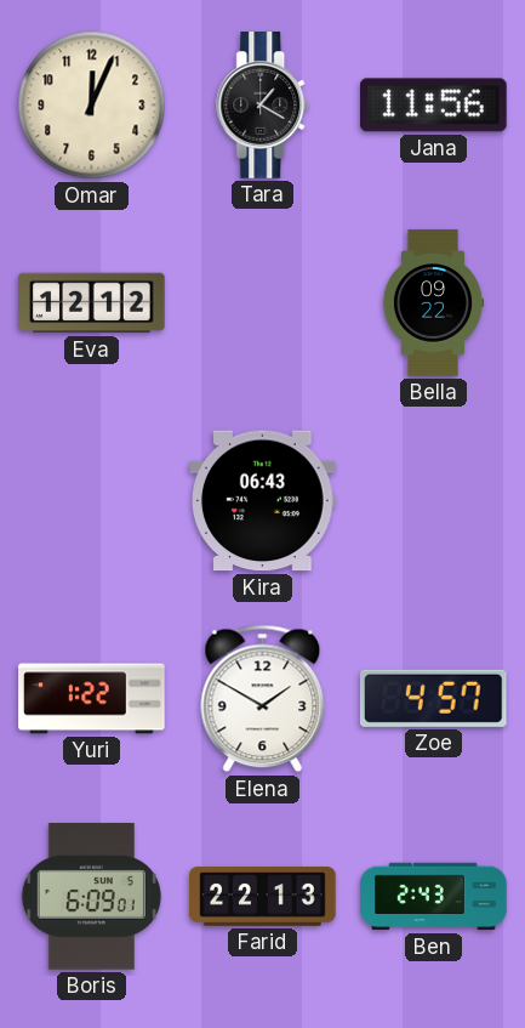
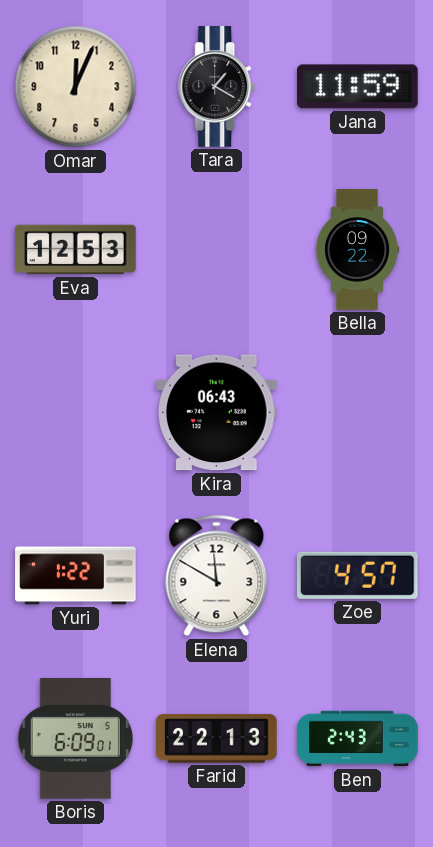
Jana: 11:56 -> 11:59 (358, 87)
Eva: 12:12 -> 12:53 (76, 250)
Elena: 1:50 -> 11:50 (217, 576)
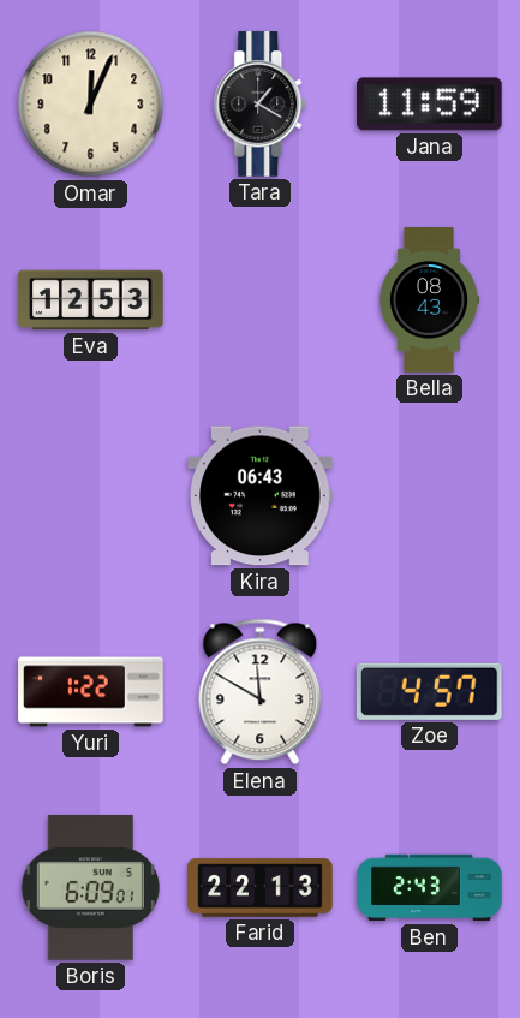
Bella: 09:22 -> 08:43 (429, 300)
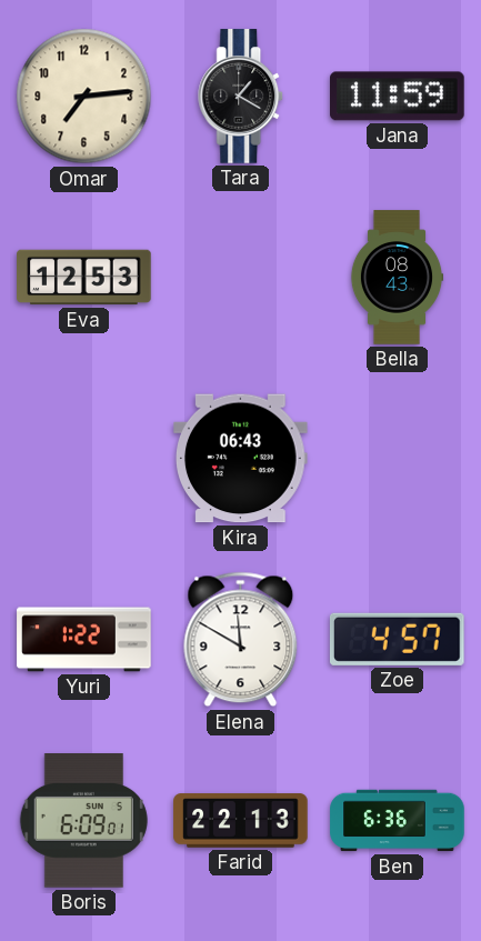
Omar: 12:04 -> 7:14 (84, 97)
Ben: 2:43 -> 6:36 (398, 821)
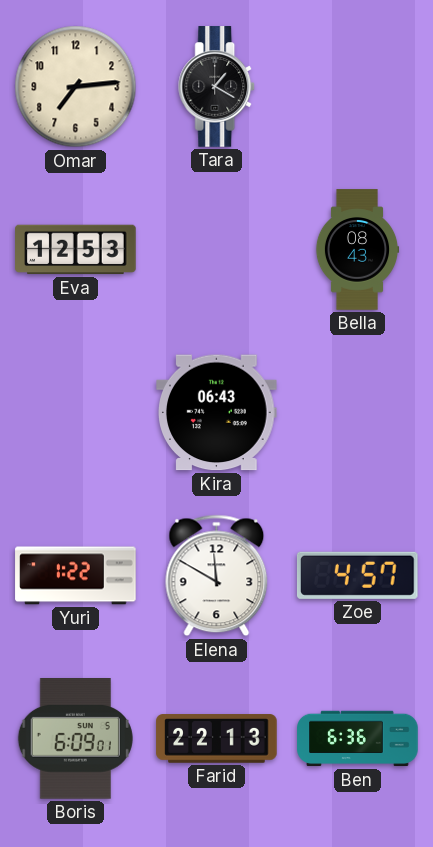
Jana: 11:59 -> none (398, 97)
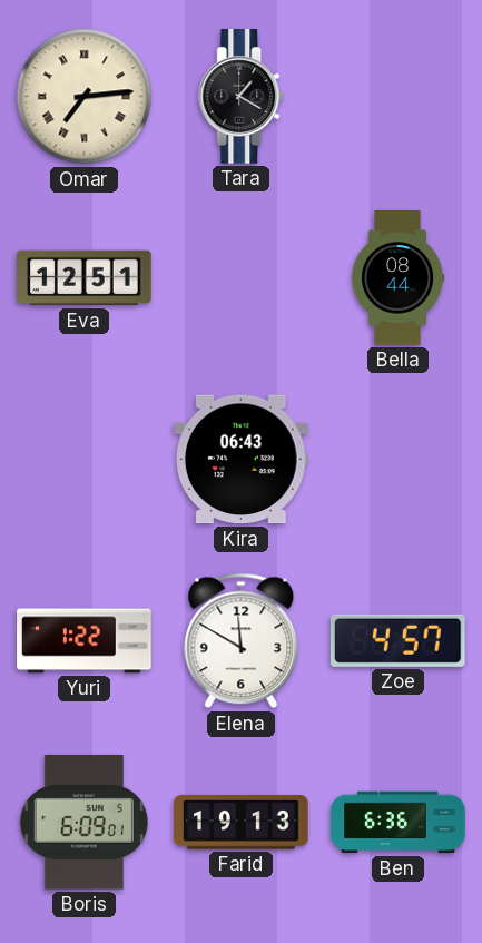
Omar numerals: Arabic -> Roman (85, 97)
Eva: 12:53 -> 12:51 (85, 278)
Bella: 08:43 -> 08:44 (397, 278)
Farid: 22:13 -> 19:13 (242, 823)
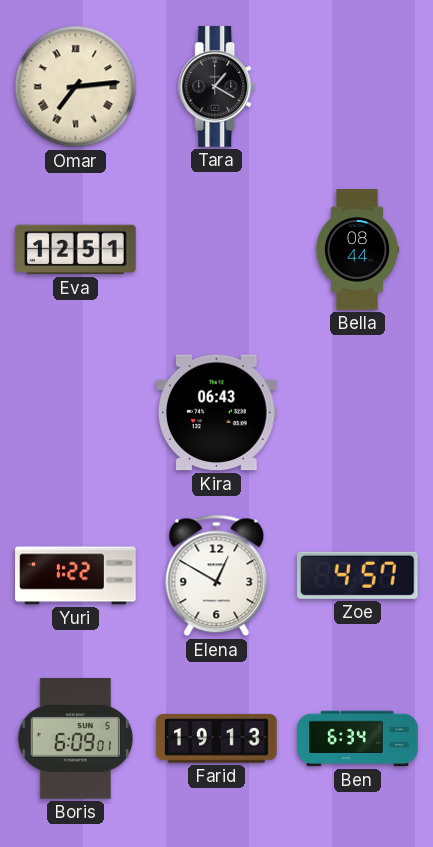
Elena: 11:50 -> 12:50 (217, 576)
Ben: 6:36 -> 6:34 (358, 739)
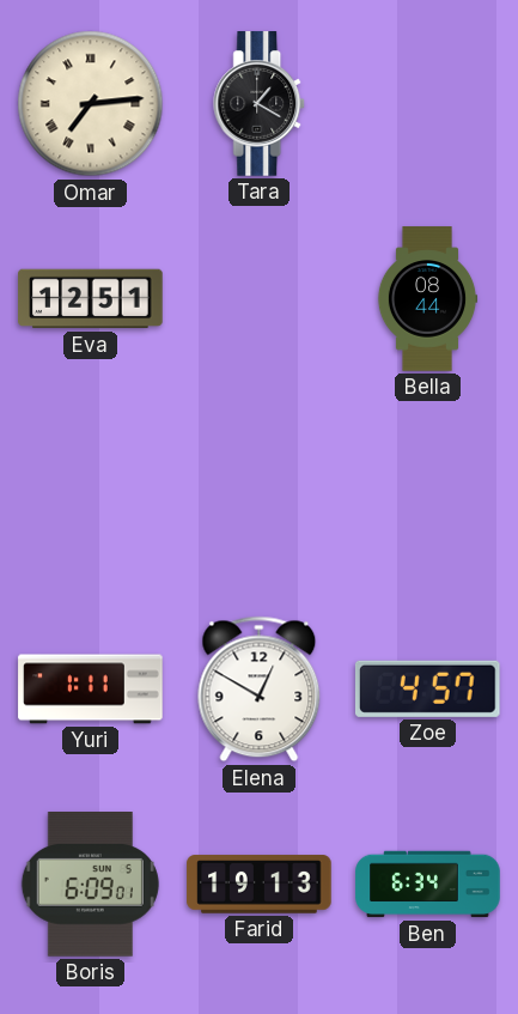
Kira: 06:43 -> none (217, 413)
Yuri: 1:22 -> 1:11 (91, 690)
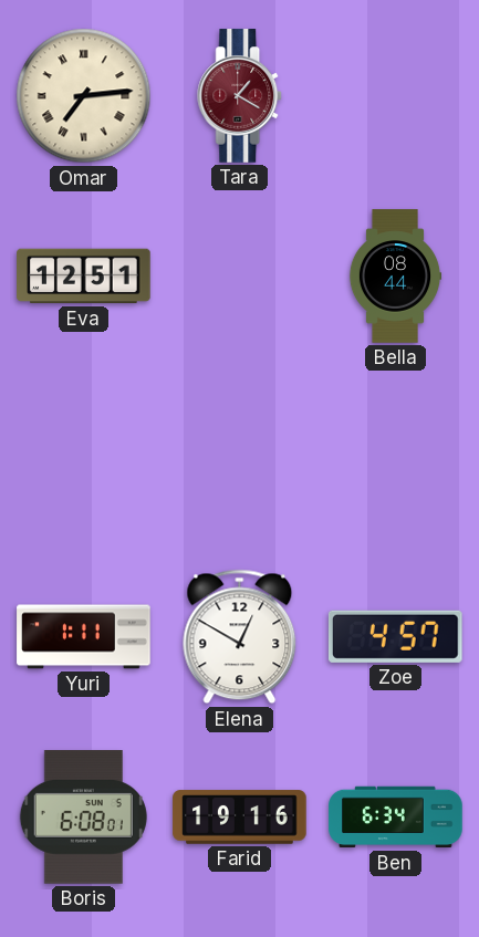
Tara dial: black -> burgundy (240, 96)
Boris: 6:09 -> 6:08 (83, 818)
Farid: 19:13 -> 19:16 (240, 818)
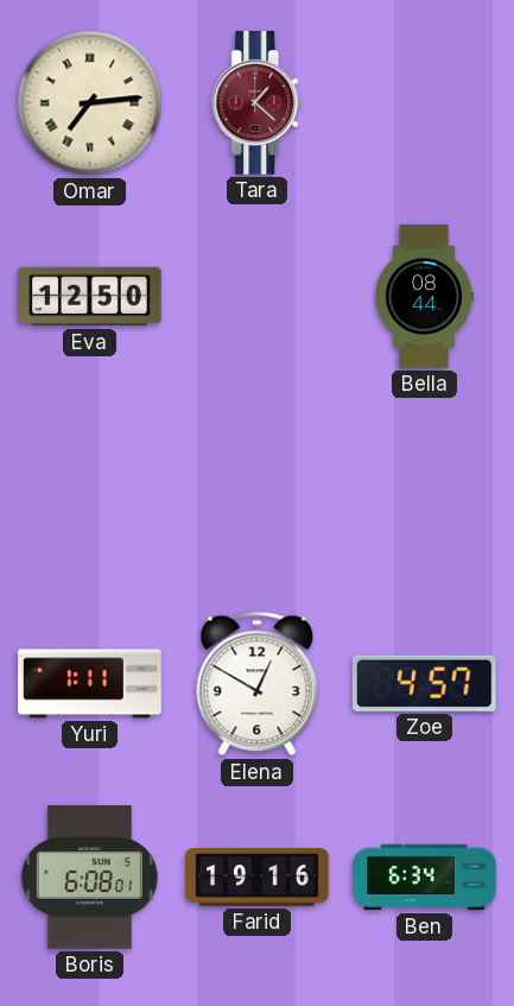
Tara: 1:20 -> 1:22 (258, 103)
Eva: 12:51 -> 12:50 (90, 297)
